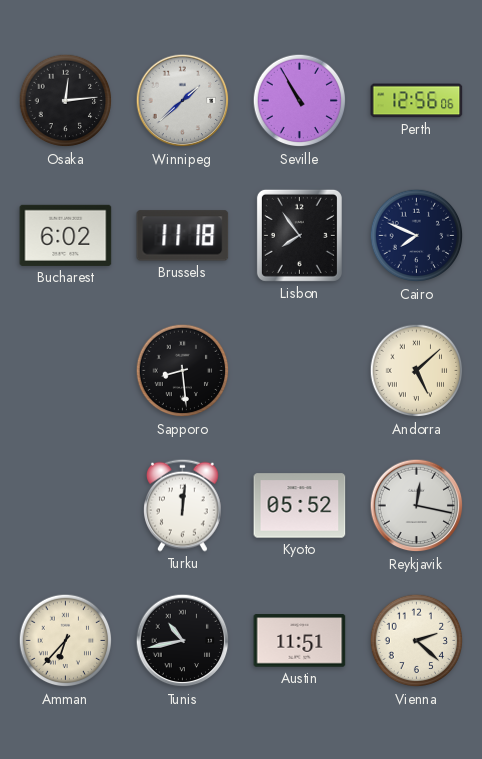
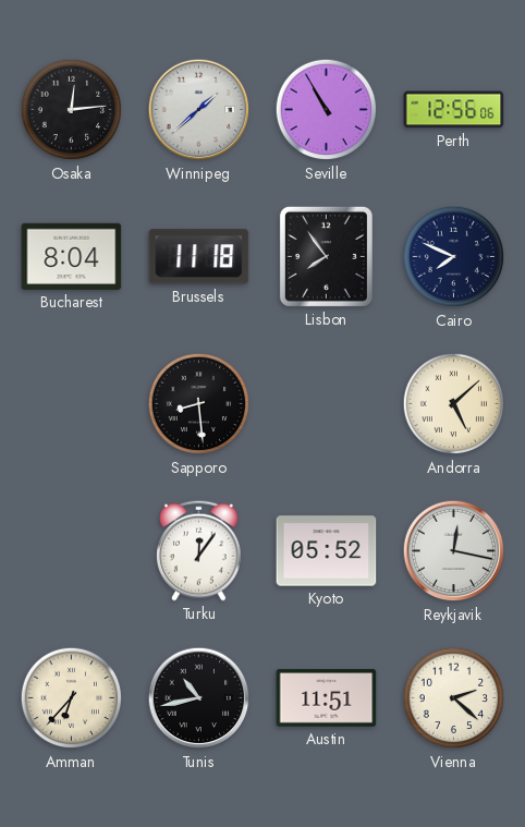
Bucharest: 6:02 -> 8:04 (72, 256)
Turku: 12:01 -> 12:06 (199, 550)
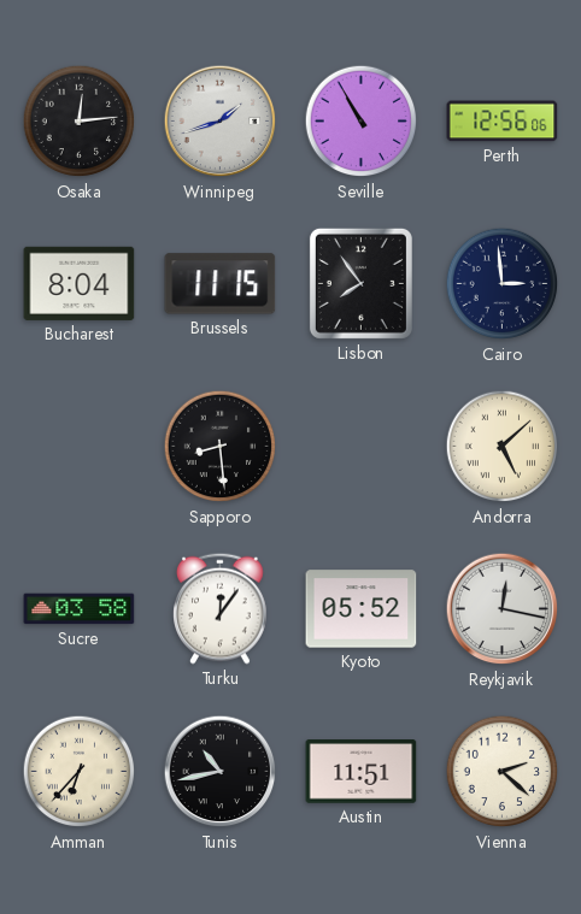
Winnipeg: 1:38 -> 1:42 (221, 122)
Brussels: 11:18 -> 11:15 (221, 284)
Cairo: 7:49 -> 2:59 (503, 284)
Sucre: none -> 03:58 (80, 609)
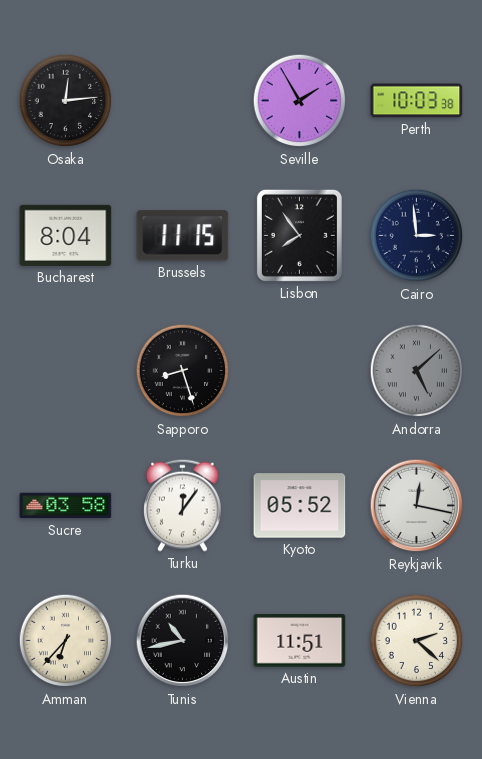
Winnipeg: 1:42 -> none (221, 122)
Seville: 10:55 -> 1:55 (300, 101)
Perth: 12:56 -> 10:03 (417, 101)
Sapporo: 8:29 -> 8:27 (183, 371)
Andorra dial: cream -> grey (417, 371)
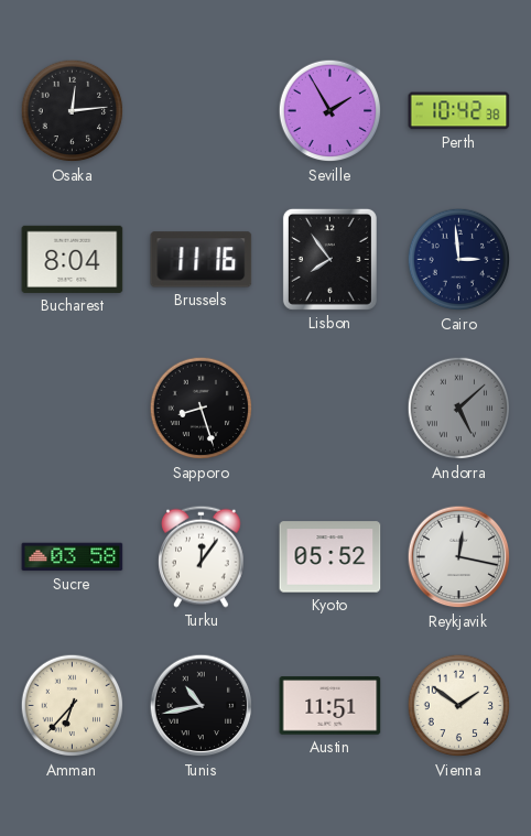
Perth: 10:03 -> 10:42 (459, 111)
Brussels: 11:15 -> 11:16 (202, 260)
Vienna: 2:22 -> 1:51 (459, 706)
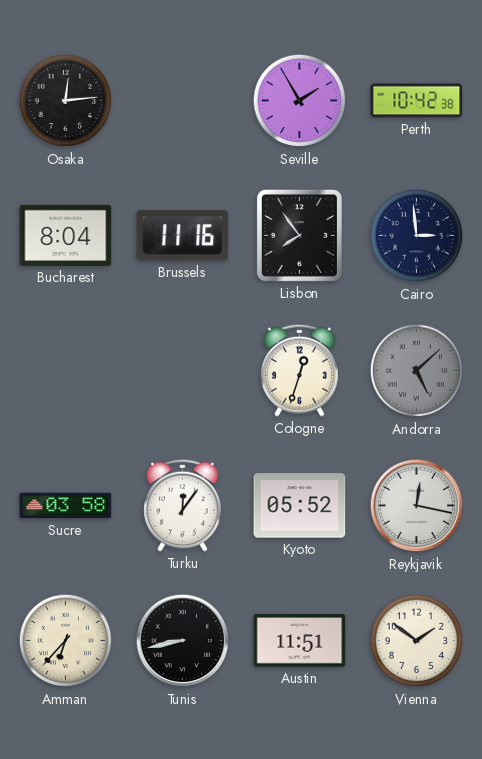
Sapporo: 8:27 -> none (202, 409)
Cologne: none -> 12:33 (300, 370)
Tunis: 10:43 -> 8:43 (183, 641)
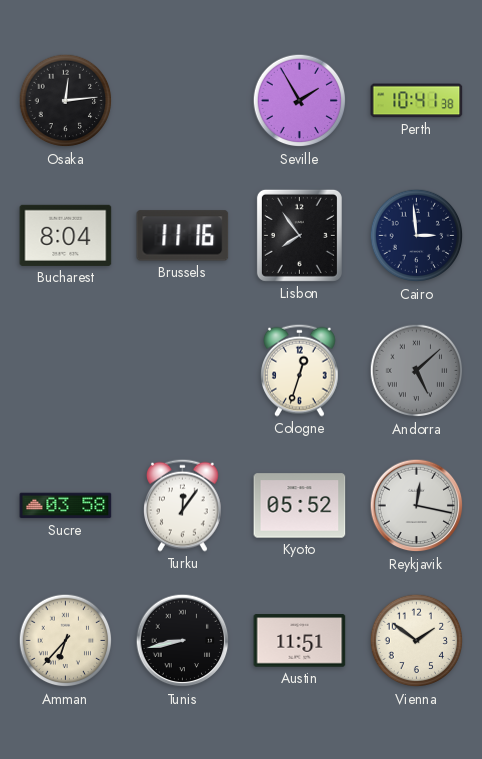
Perth: 10:42 -> 10:41 (417, 101)
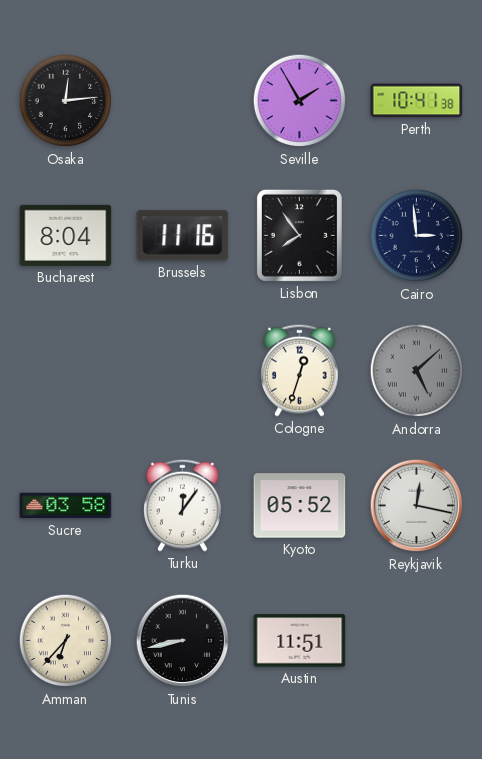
Vienna: 1:51 -> none (417, 641)
